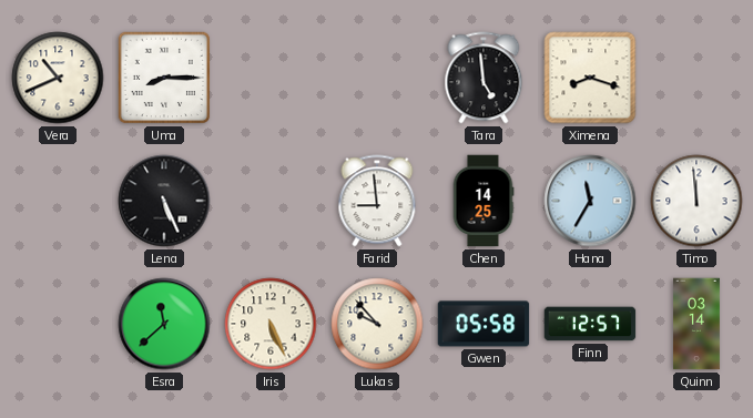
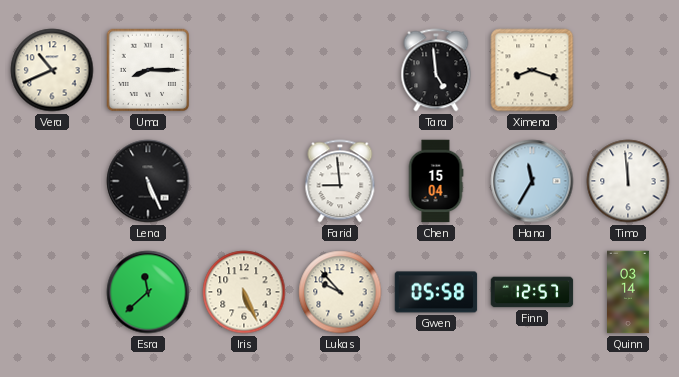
Chen: 14:25 -> 15:04 (436, 181)
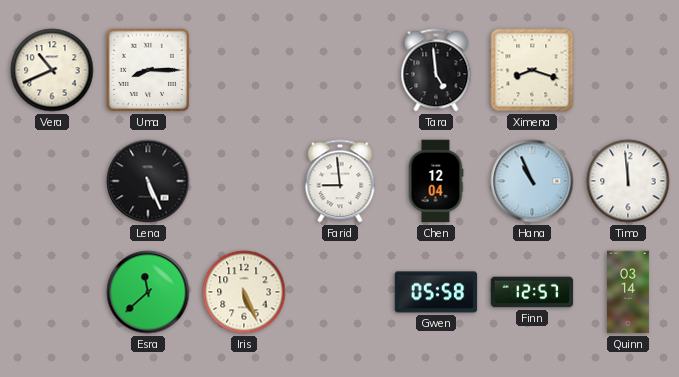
Chen: 15:04 -> 12:04 (436, 181)
Hana: 11:35 -> 10:56 (532, 181)
Lukas: 9:53 -> none (340, 292)
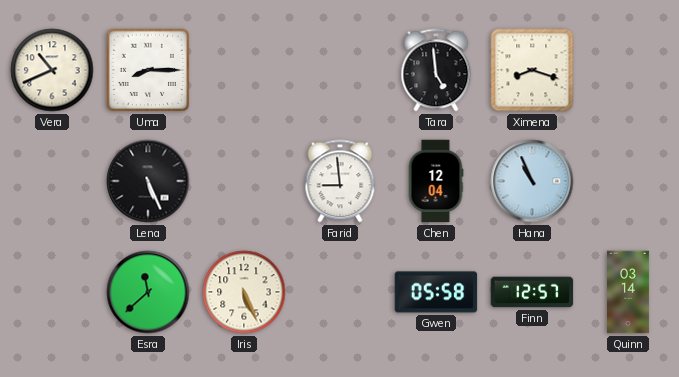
Timo: 11:59 -> none (628, 181)
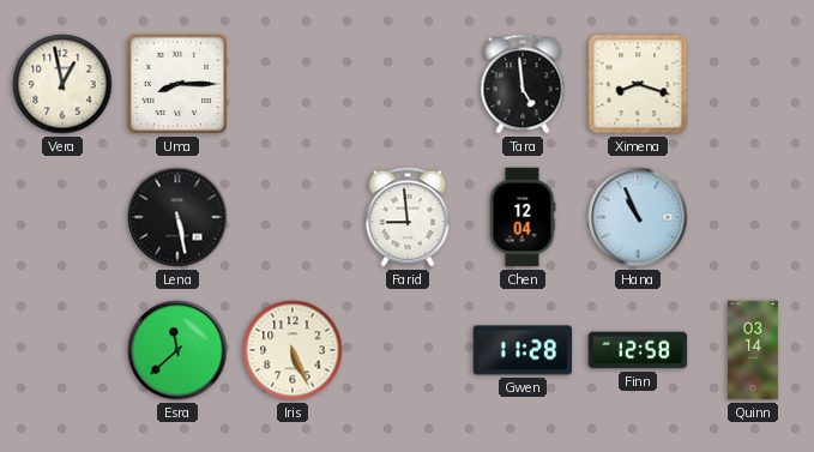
Vera: 10:41 -> 12:58 (62, 84)
Lena: 5:26 -> 5:28 (177, 217)
Gwen: 05:58 -> 11:28 (523, 350)
Finn: 12:57 -> 12:58 (638, 350)
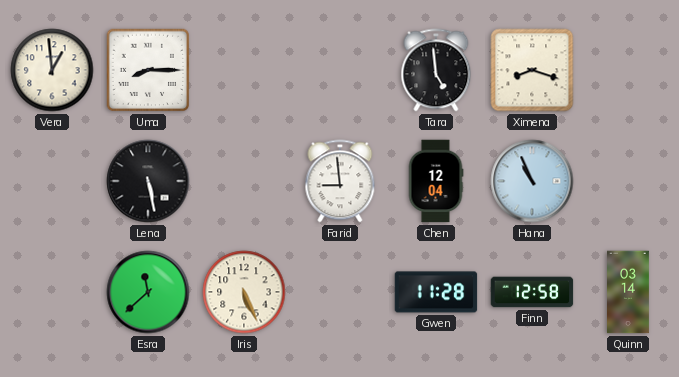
Vera: 12:58 -> 12:59 (52, 70)
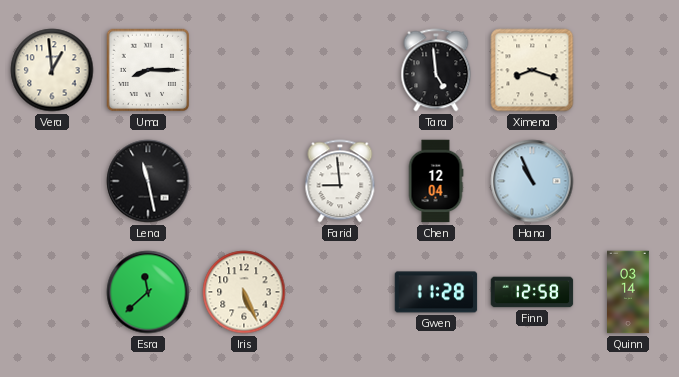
Lena: 5:28 -> 11:28 (148, 181)
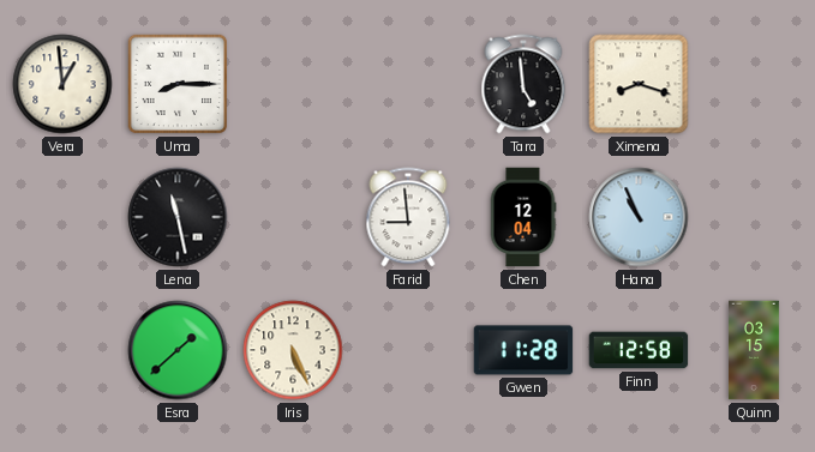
Esra: 11:38 -> 1:38 (178, 350)
Quinn: 03:14 -> 03:15 (755, 350)
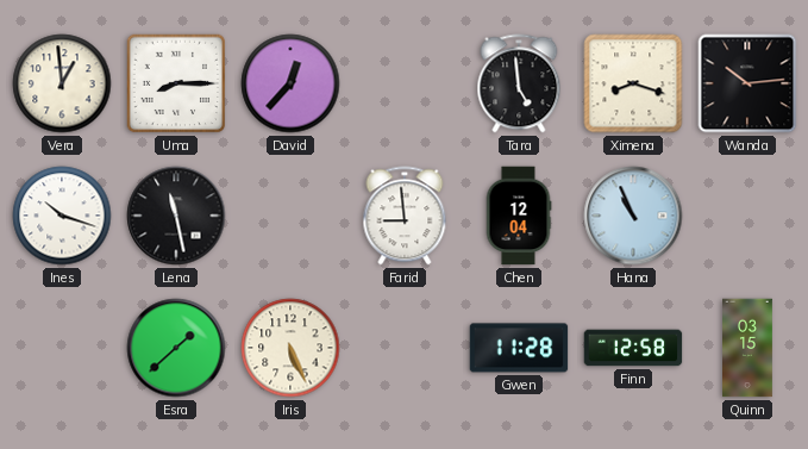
David: none -> 12:37 (290, 83)
Wanda: none -> 10:14 (747, 83)
Ines: none -> 10:18 (62, 216)
